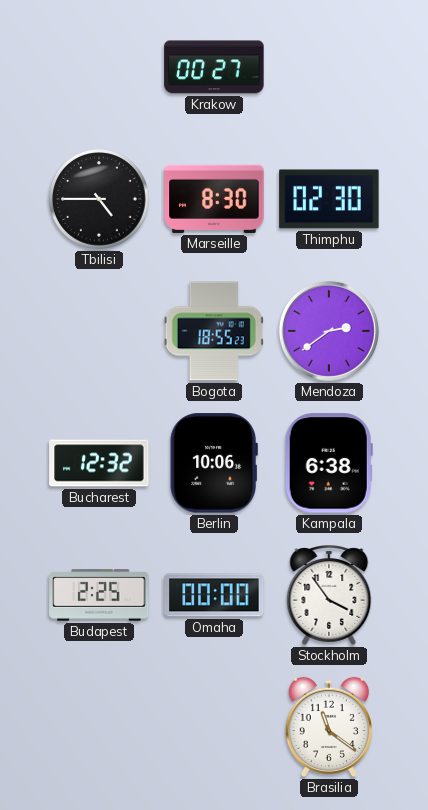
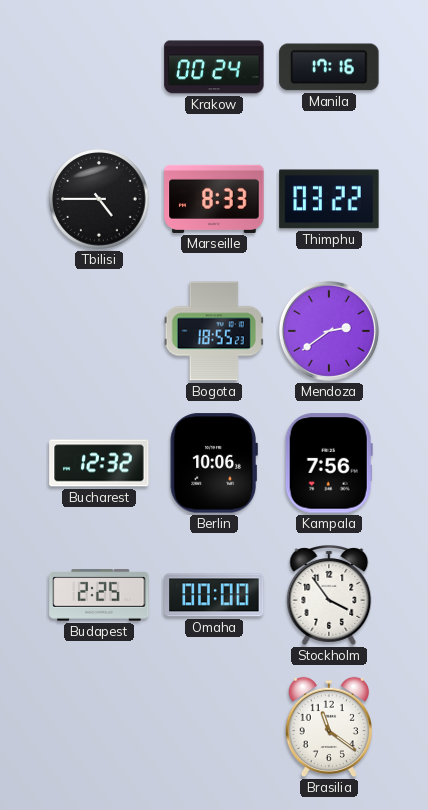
Krakow: 00:27 -> 00:24 (214, 67)
Manila: none -> 17:16 (329, 67)
Marseille: 8:30 -> 8:33 (214, 199)
Thimphu: 02:30 -> 03:22 (329, 199)
Kampala: 6:38 -> 7:56 (329, 463)
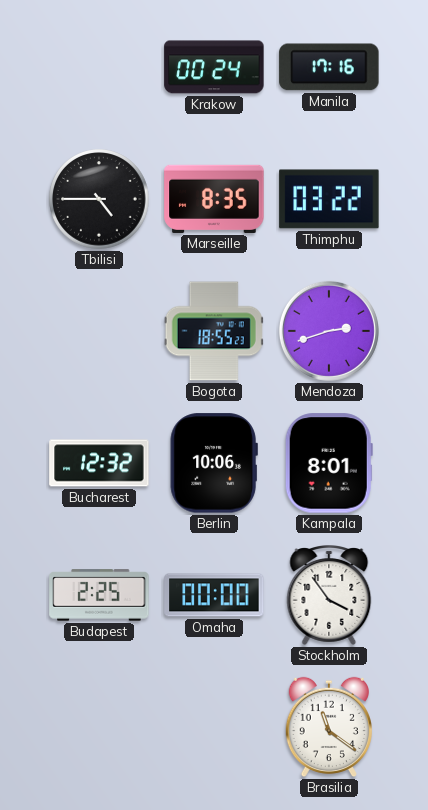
Marseille: 8:33 -> 8:35 (214, 199)
Mendoza: 2:39 -> 2:42 (329, 331)
Kampala: 7:56 -> 8:01 (329, 463)
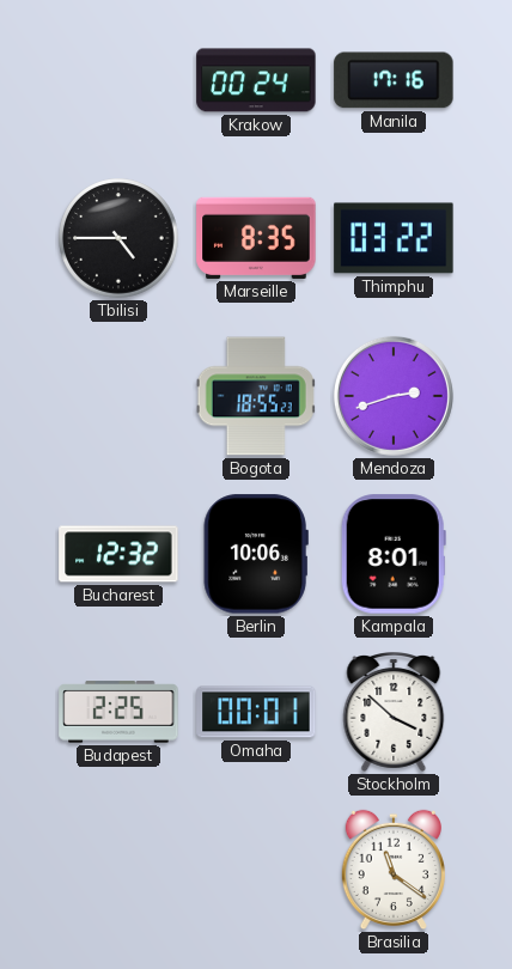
Omaha: 00:00 -> 00:01 (256, 712)
Stockholm: 3:54 -> 3:52 (394, 713)
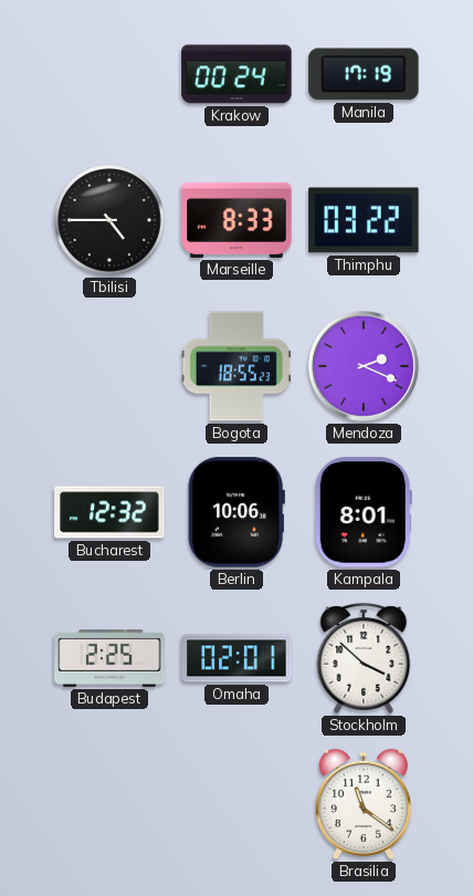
Manila: 17:16 -> 17:19 (364, 74)
Marseille: 8:35 -> 8:33 (236, 220)
Mendoza: 2:42 -> 2:19 (364, 366)
Omaha: 00:01 -> 02:01 (236, 658)
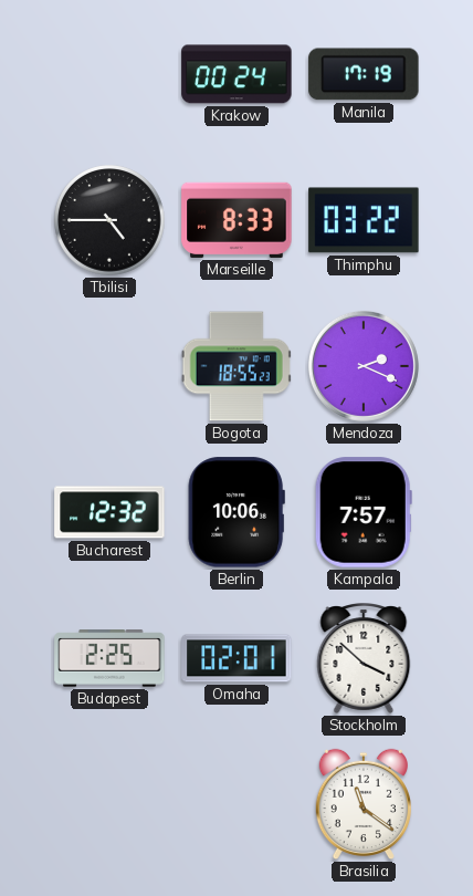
Kampala: 8:01 -> 7:57 (364, 512)
